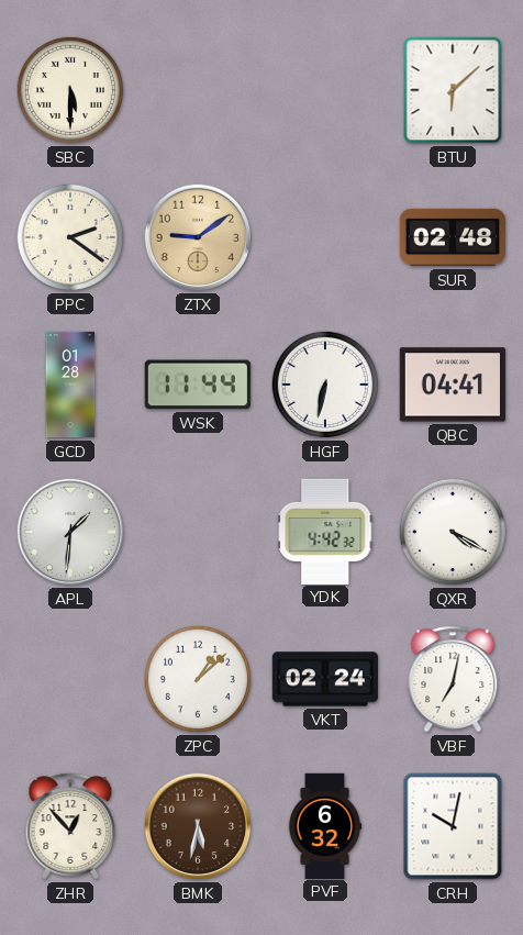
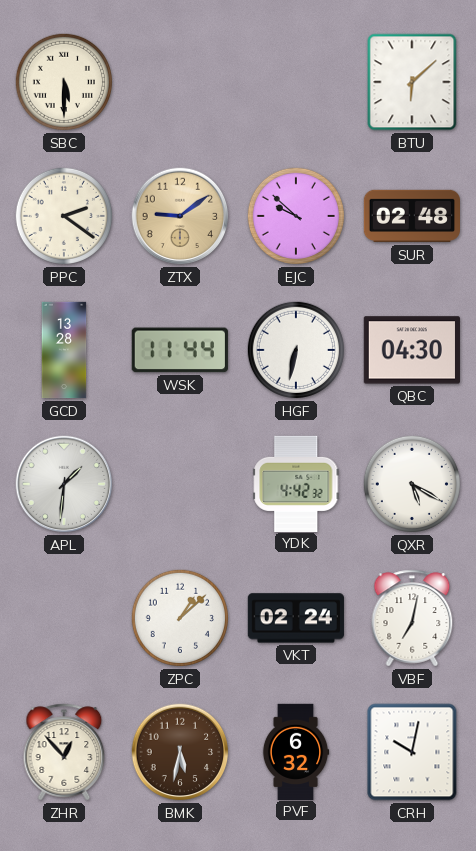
EJC: none -> 9:52 (296, 216)
GCD: 01:28 -> 13:28 (64, 350)
QBC: 04:41 -> 04:30 (412, 350)
QXR: 4:20 -> 5:20 (412, 484)
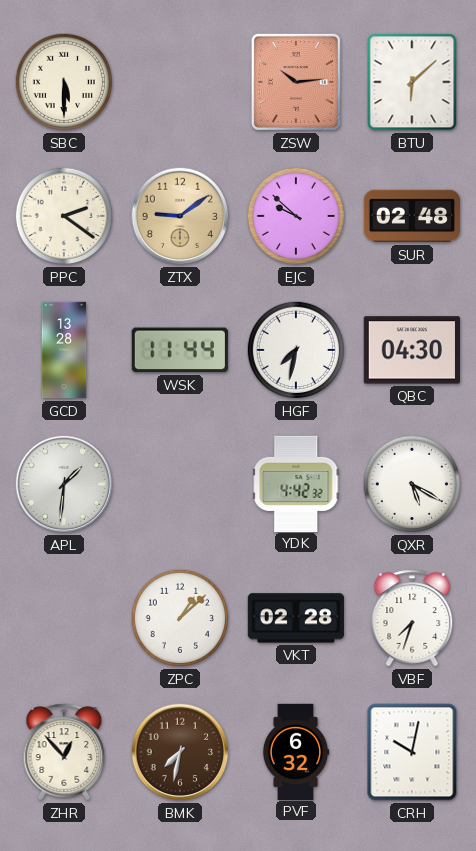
ZSW: none -> 10:14 (296, 82)
HGF: 6:32 -> 7:32 (296, 350)
VKT: 02:24 -> 02:28 (296, 618)
VBF: 7:02 -> 7:33 (412, 618)
BMK: 5:32 -> 7:32 (180, 752)
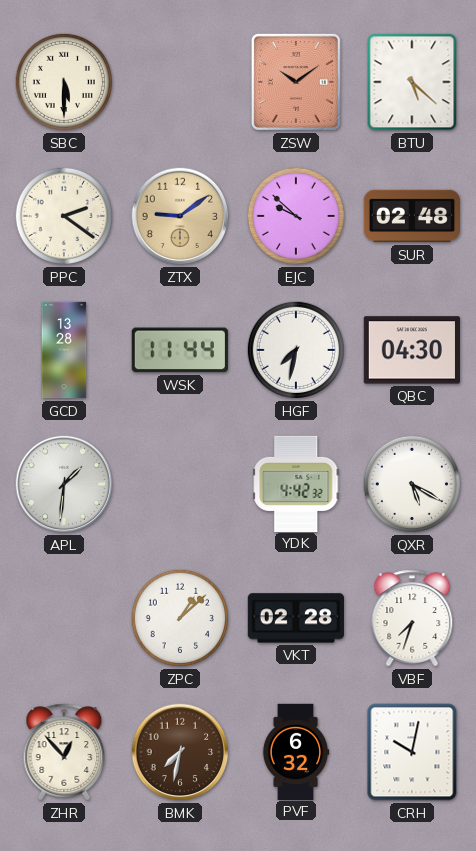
ZSW: 10:14 -> 10:09 (296, 82)
BTU: 6:08 -> 5:22 (412, 82)
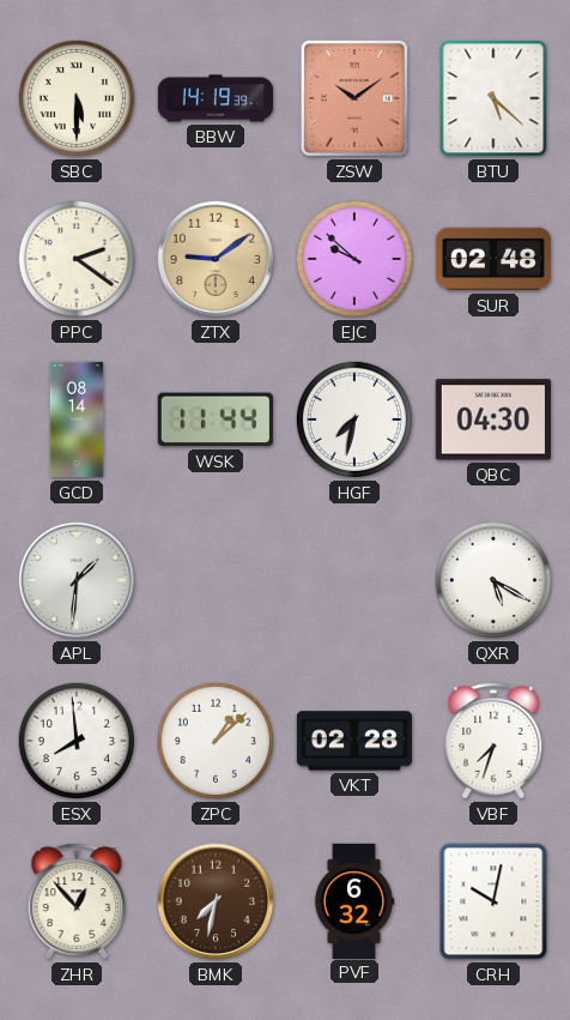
BBW: none -> 14:19 (214, 98)
GCD: 13:28 -> 08:14 (77, 420)
YDK: 4:42 -> none (296, 483)
ESX: none -> 7:59 (77, 741)
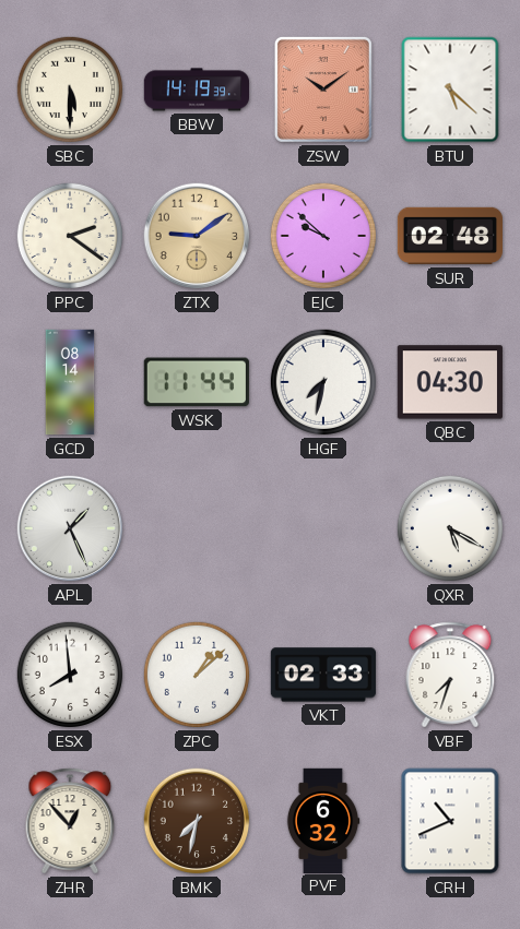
APL: 1:31 -> 1:26 (70, 528)
VKT: 02:28 -> 02:33 (323, 675)
CRH: 10:02 -> 10:41 (450, 821)
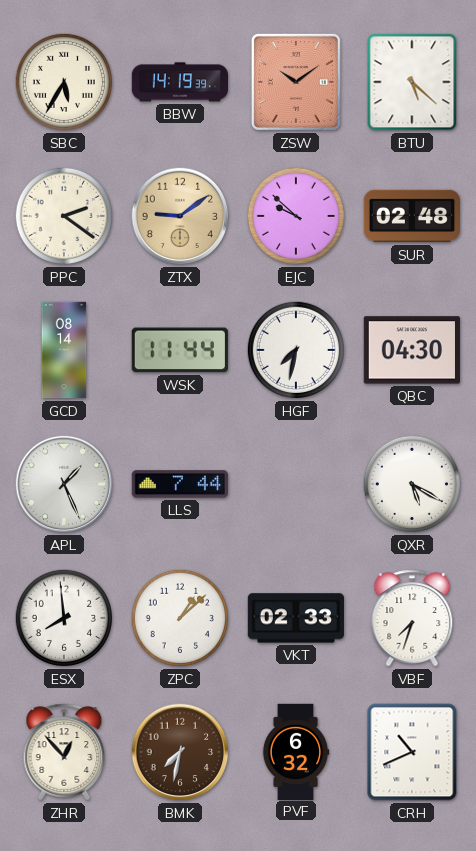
SBC: 5:30 -> 5:35 (64, 82)
LLS: none -> 7:44 (180, 484)
